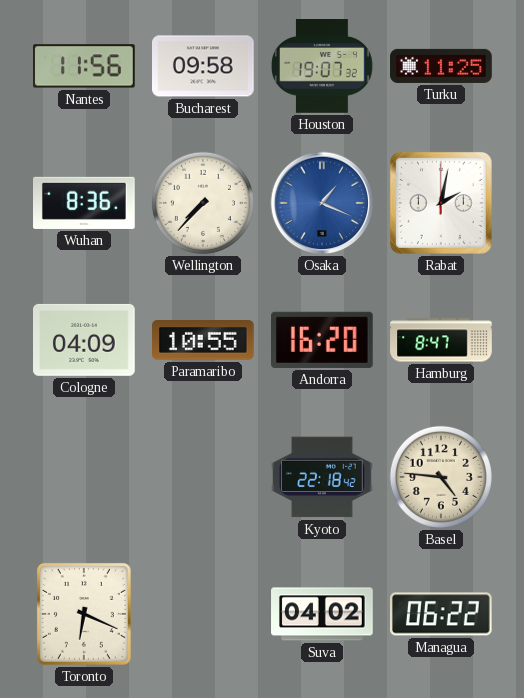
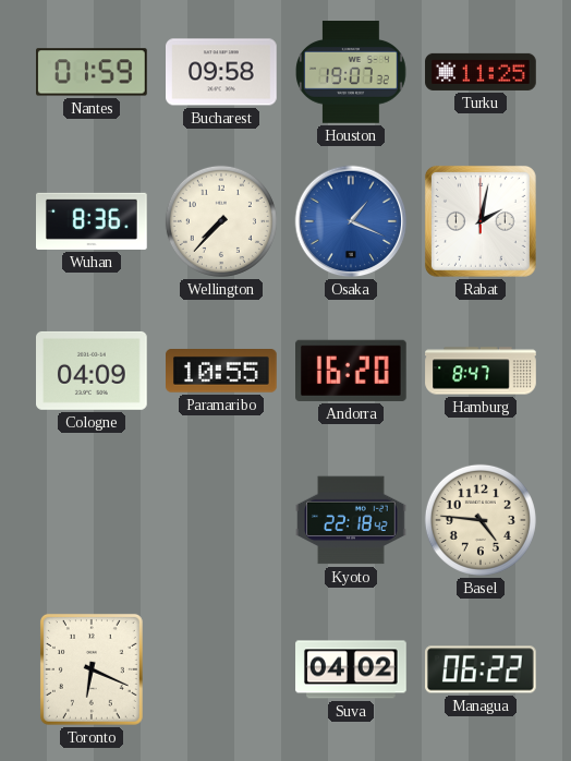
Nantes: 11:56 -> 01:59 (93, 72)
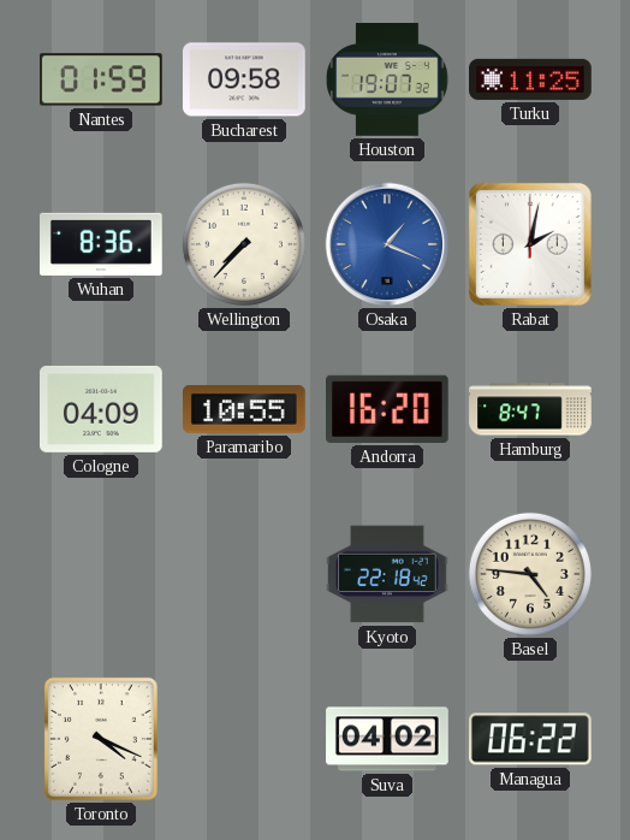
Toronto: 6:19 -> 4:19 (101, 739)
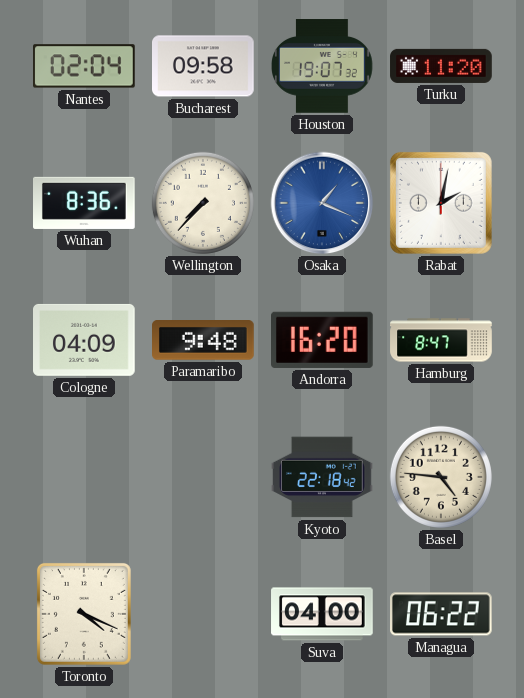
Nantes: 01:59 -> 02:04 (85, 66)
Turku: 11:25 -> 11:20 (441, 66)
Paramaribo: 10:55 -> 9:48 (204, 341)
Suva: 04:02 -> 04:00 (322, 614)
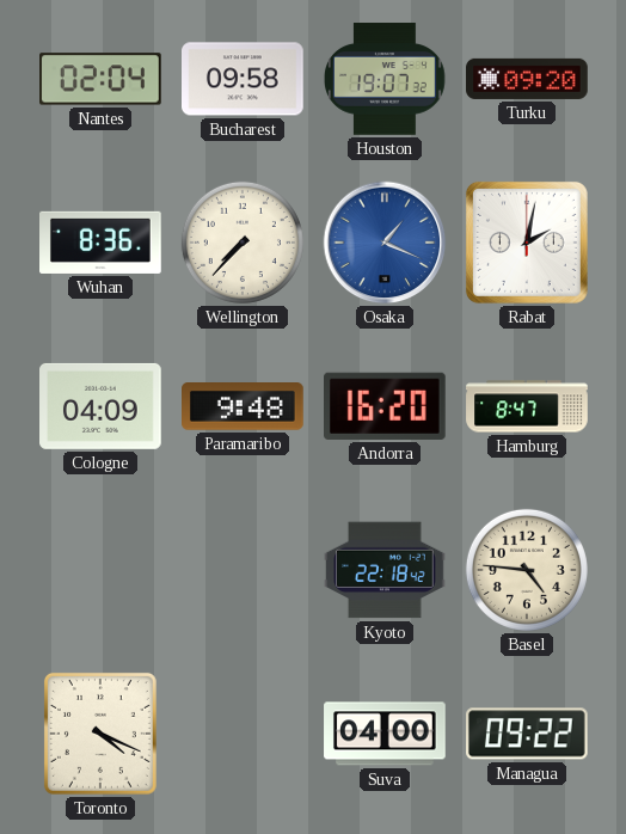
Turku: 11:20 -> 09:20 (527, 79)
Managua: 06:22 -> 09:22 (528, 734)
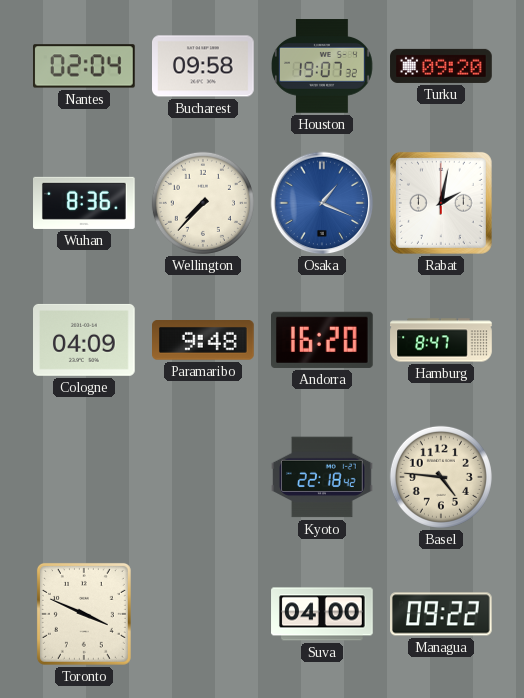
Toronto: 4:19 -> 3:49 (84, 614)
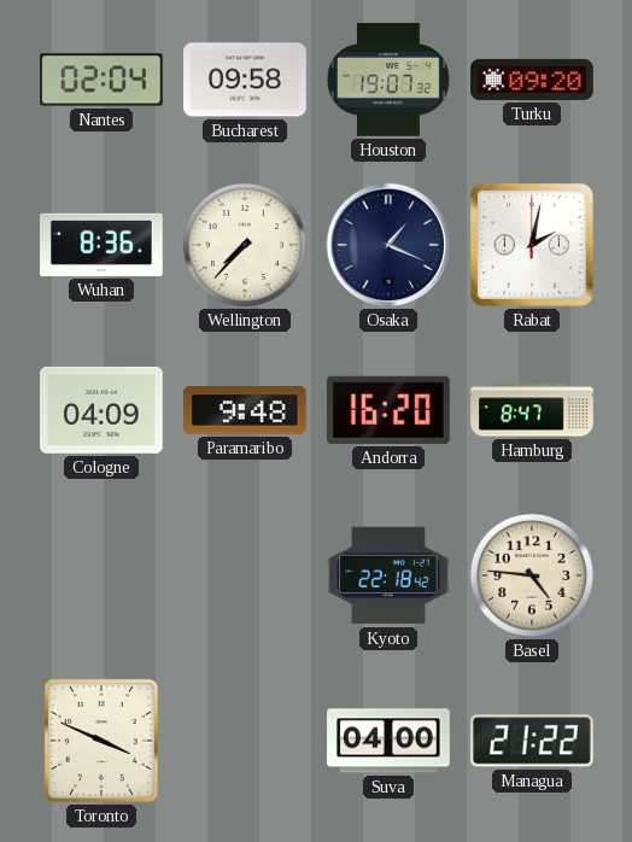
Osaka dial: blue -> navy (388, 245)
Managua: 09:22 -> 21:22 (533, 741)
